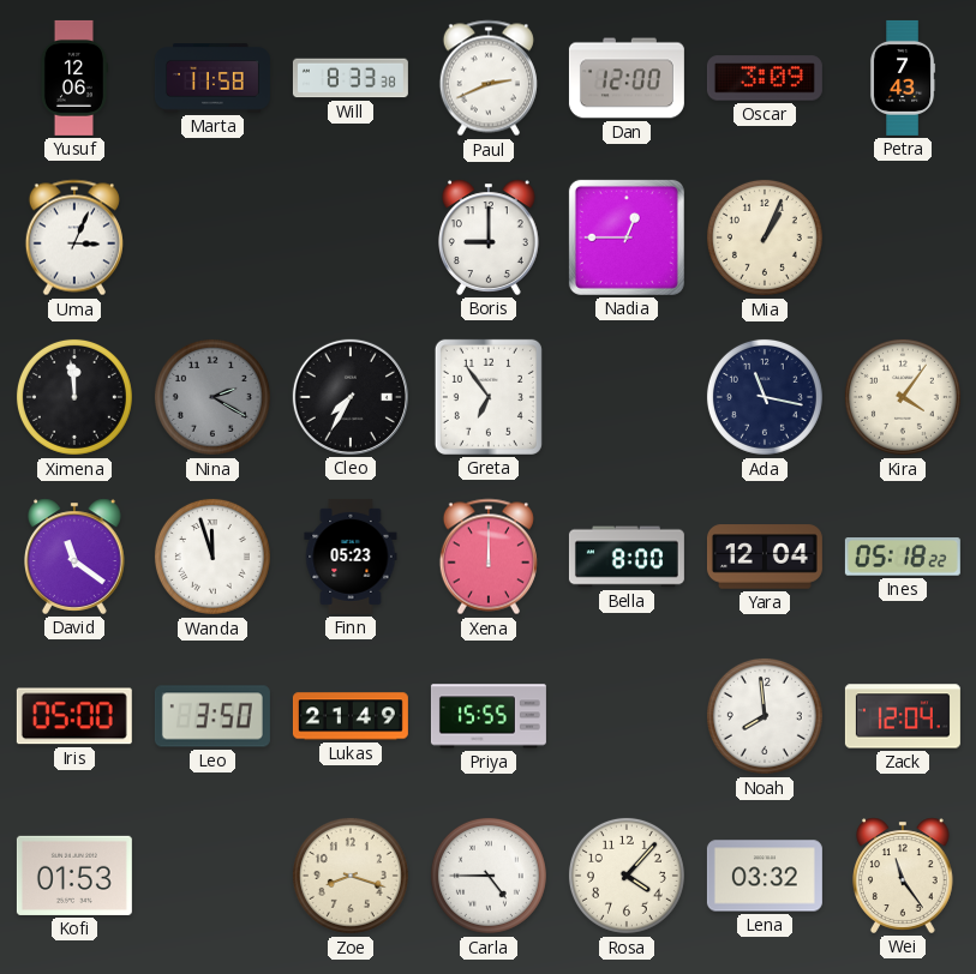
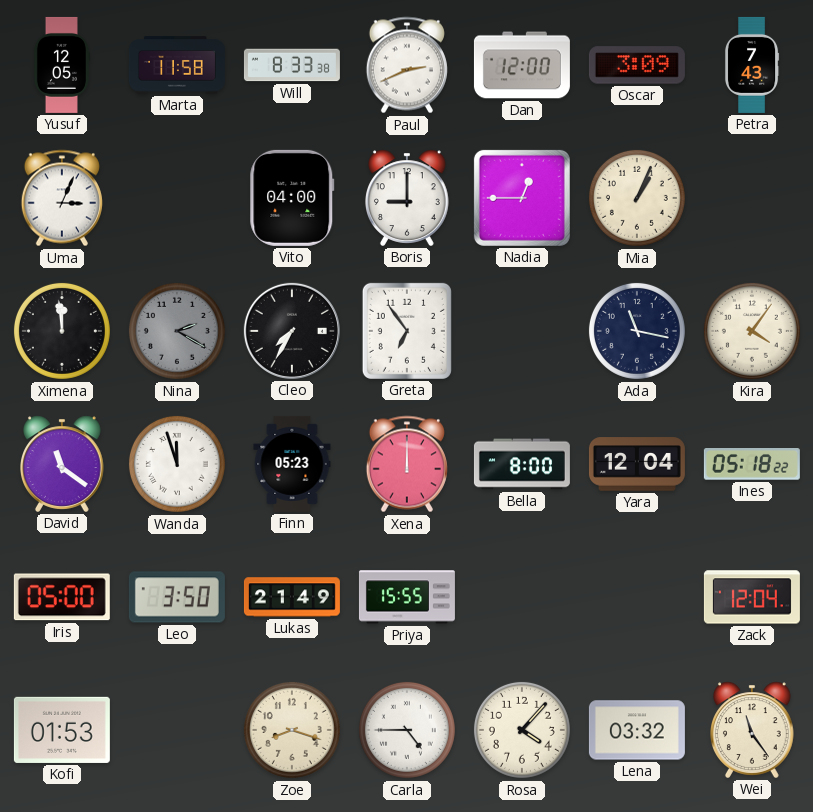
Yusuf: 12:06 -> 12:05 (61, 65)
Vito: none -> 04:00 (292, 198)
Noah: 7:59 -> none (765, 716)
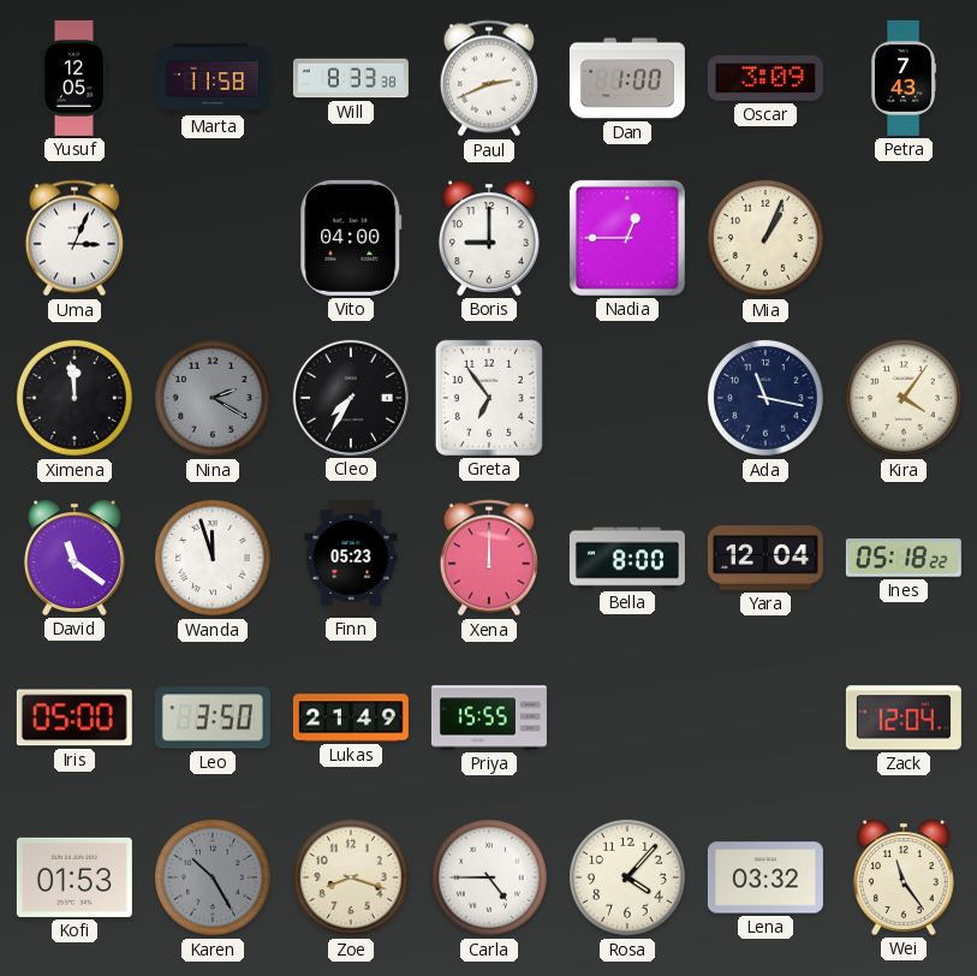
Dan: 12:00 -> 1:00 (627, 78)
Karen: none -> 10:25 (213, 877)
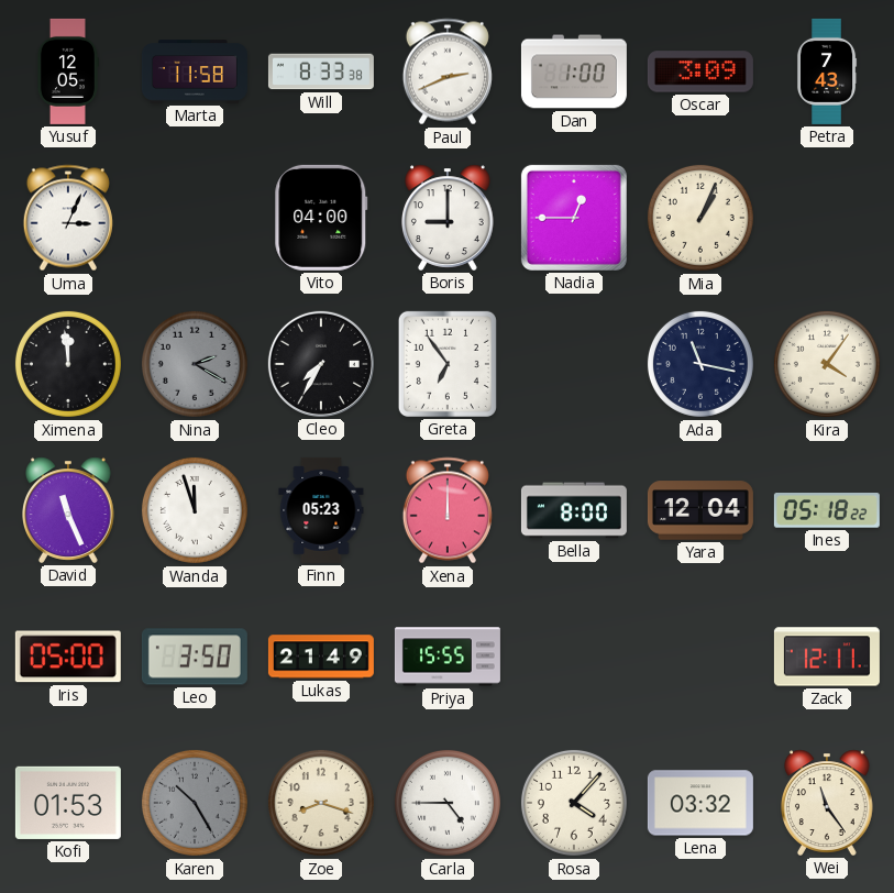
David: 11:21 -> 11:26 (69, 510)
Zack: 12:04 -> 12:11 (827, 657)
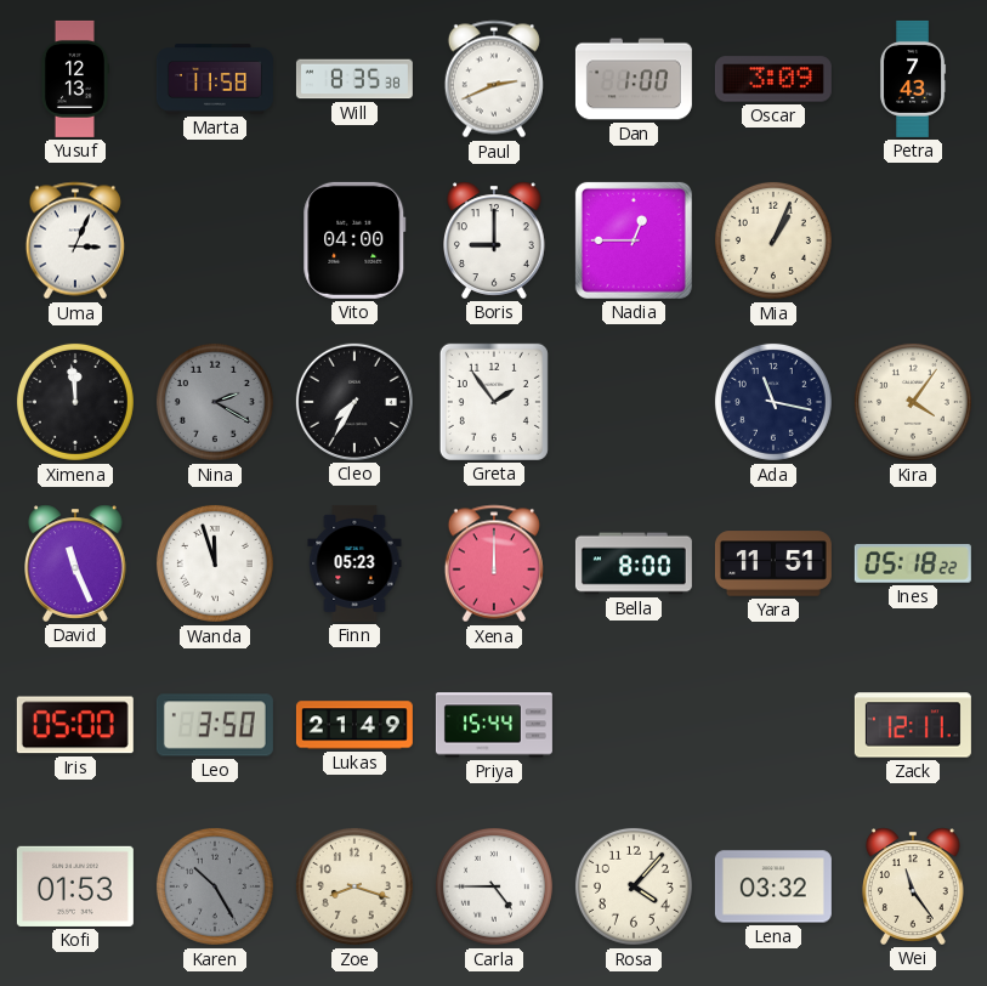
Yusuf: 12:05 -> 12:13 (74, 79)
Will: 8:33 -> 8:35 (354, 79)
Greta: 6:54 -> 1:54 (494, 402)
Yara: 12:04 -> 11:51 (773, 563)
Priya: 15:55 -> 15:44 (494, 725)
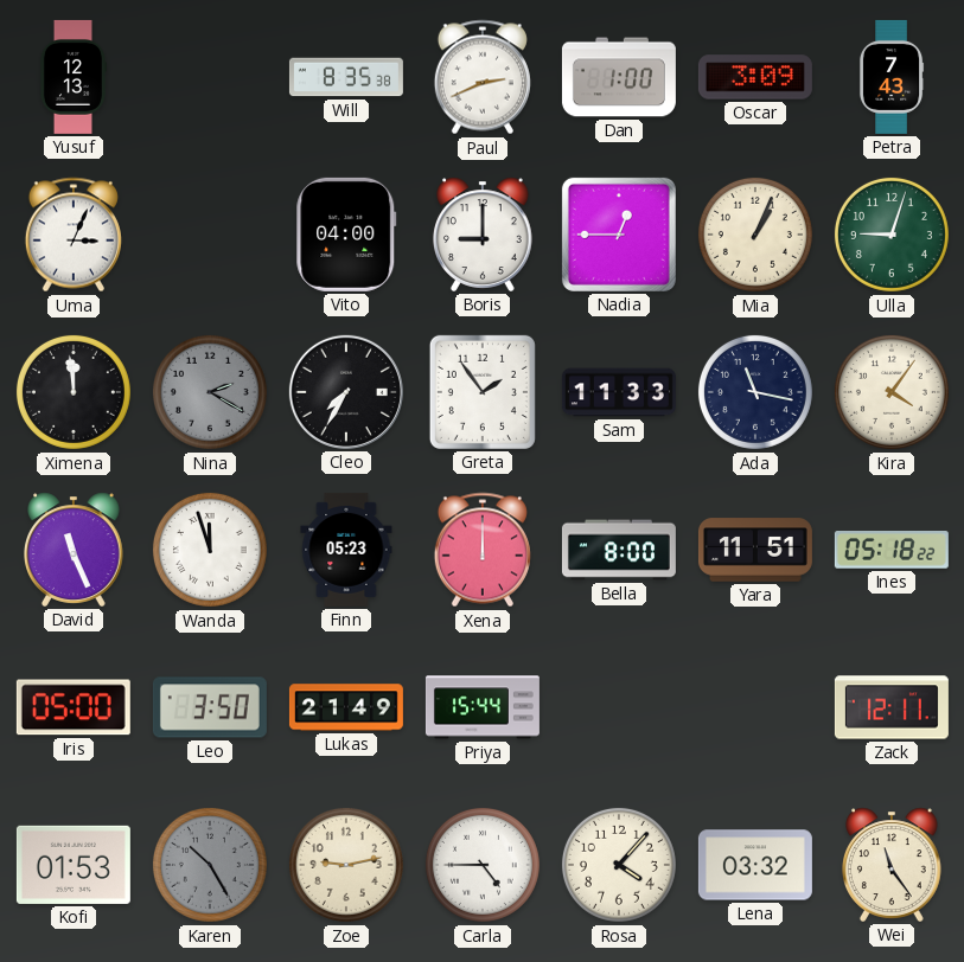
Marta: 11:58 -> none (215, 79)
Ulla: none -> 9:03 (892, 235)
Sam: none -> 11:33 (619, 392)
Zoe: 8:18 -> 9:13 (346, 865)
